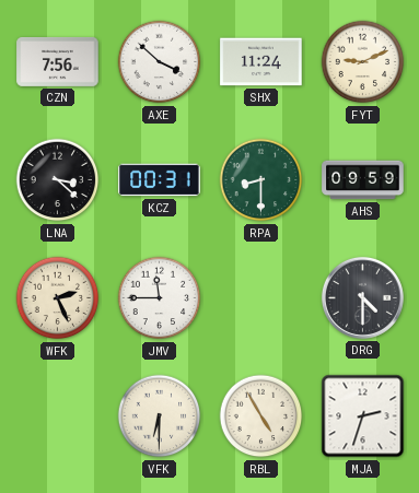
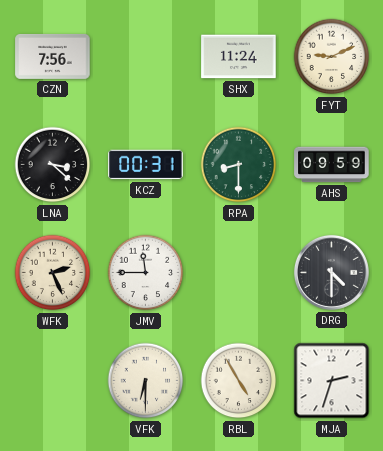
AXE: 3:52 -> none (160, 62)
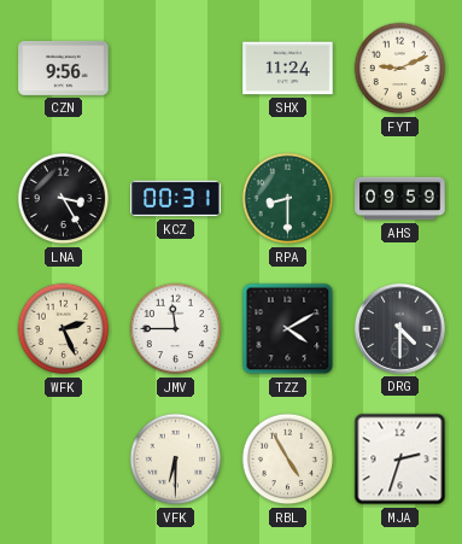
CZN: 7:56 -> 9:56 (64, 68)
LNA: 3:22 -> 3:25 (64, 199)
TZZ: none -> 4:10 (288, 329)
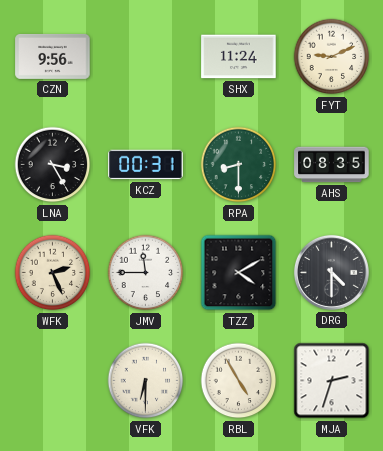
AHS: 09:59 -> 08:35 (332, 165)
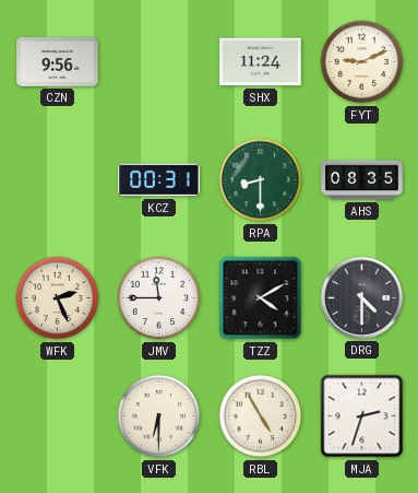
LNA: 3:25 -> none (53, 165)
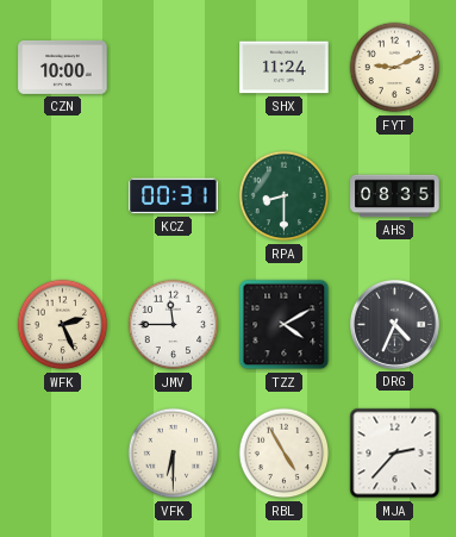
CZN: 9:56 -> 10:00 (63, 67)
DRG: 4:30 -> 4:34 (394, 324)
MJA: 2:33 -> 2:37 (395, 454)
